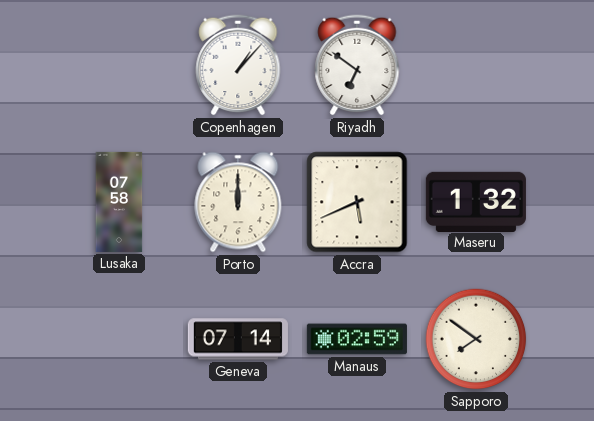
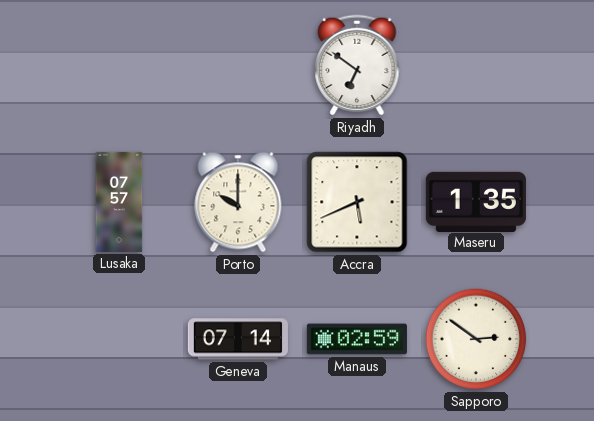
Copenhagen: 1:07 -> none (238, 65)
Lusaka: 07:58 -> 07:57 (119, 202)
Porto: 12:00 -> 10:00 (238, 202)
Maseru: 1:32 -> 1:35 (476, 201)
Sapporo: 7:51 -> 2:51 (476, 339)
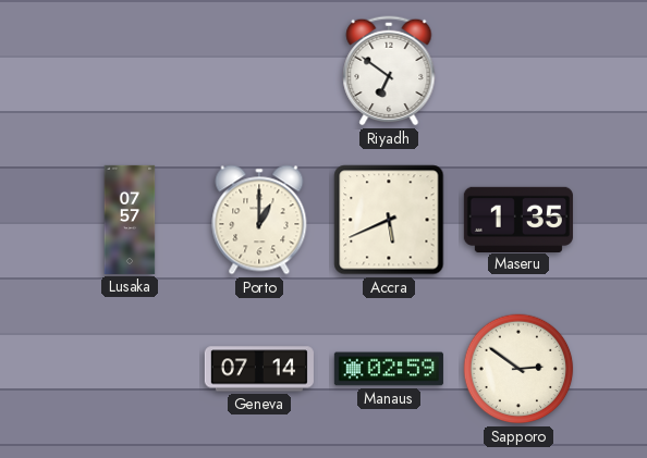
Porto: 10:00 -> 1:00 (259, 220)
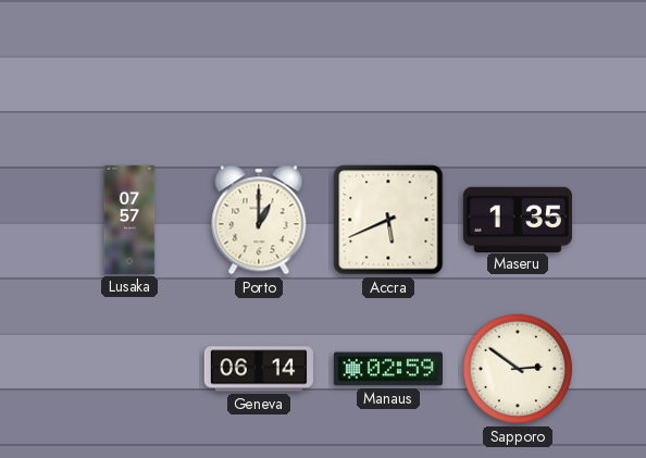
Riyadh: 6:51 -> none (389, 71)
Geneva: 07:14 -> 06:14 (259, 369)
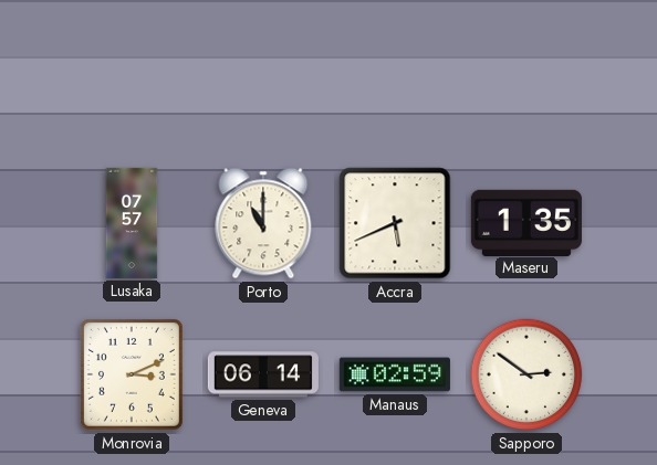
Porto: 1:00 -> 11:00 (263, 223)
Monrovia: none -> 3:11 (132, 374)
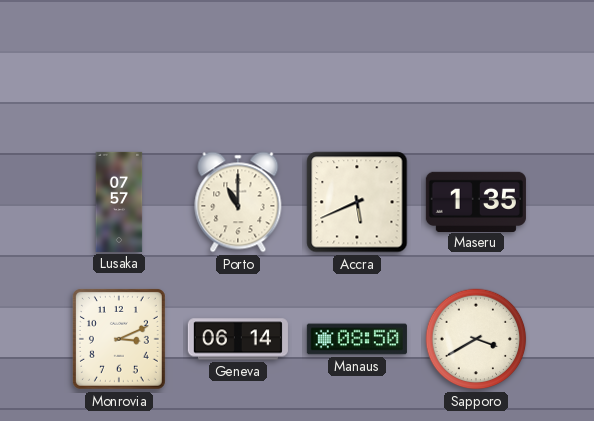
Manaus: 02:59 -> 08:50 (357, 339)
Sapporo: 2:51 -> 3:40 (476, 339)
